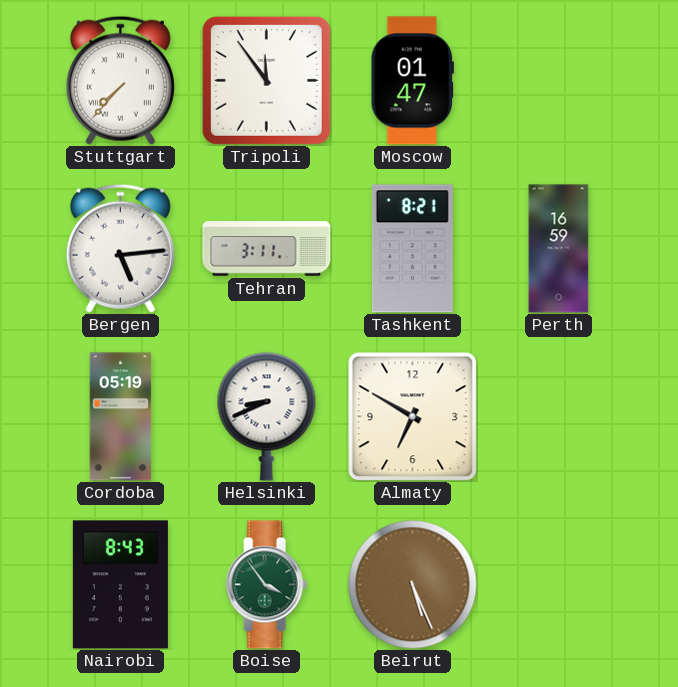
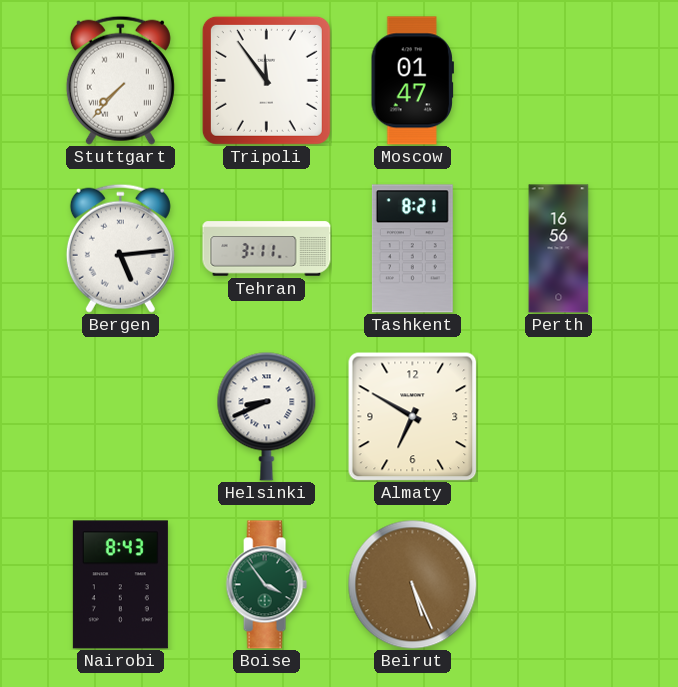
Perth: 16:59 -> 16:56 (559, 249)
Cordoba: 05:19 -> none (121, 417)
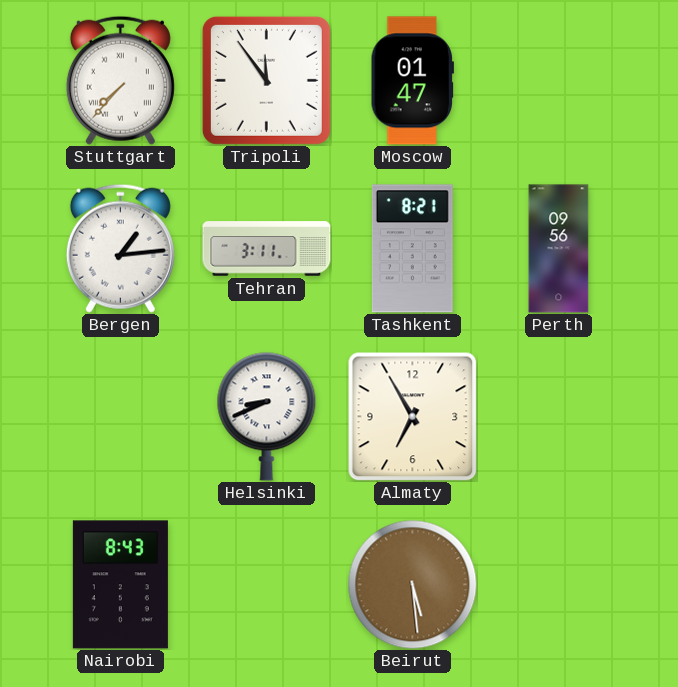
Bergen: 5:14 -> 1:14 (120, 248)
Perth: 16:56 -> 09:56 (559, 249)
Almaty: 6:50 -> 6:55 (412, 416)
Boise: 3:54 -> none (266, 585)
Beirut: 5:26 -> 5:29 (412, 584)
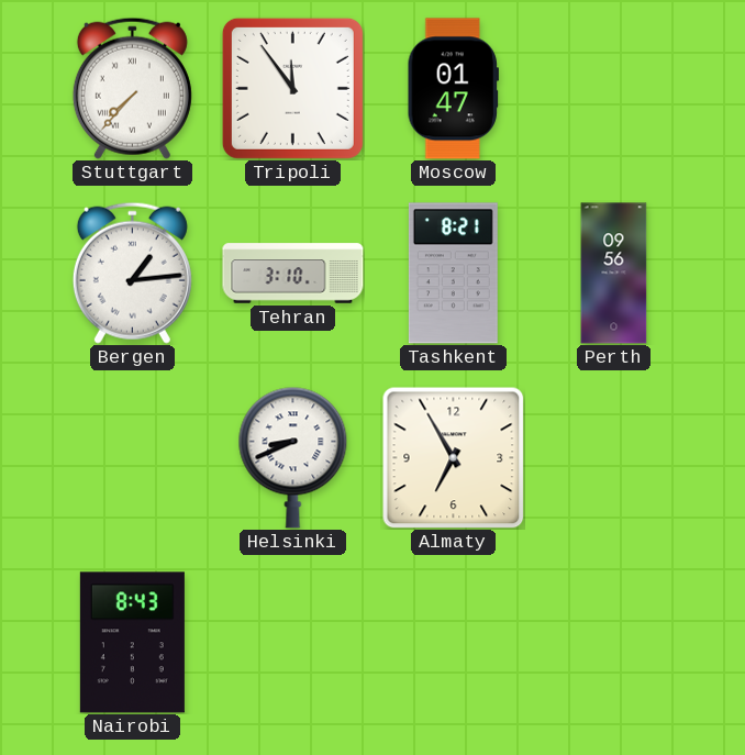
Tehran: 3:11 -> 3:10 (293, 274)
Beirut: 5:29 -> none (412, 584)
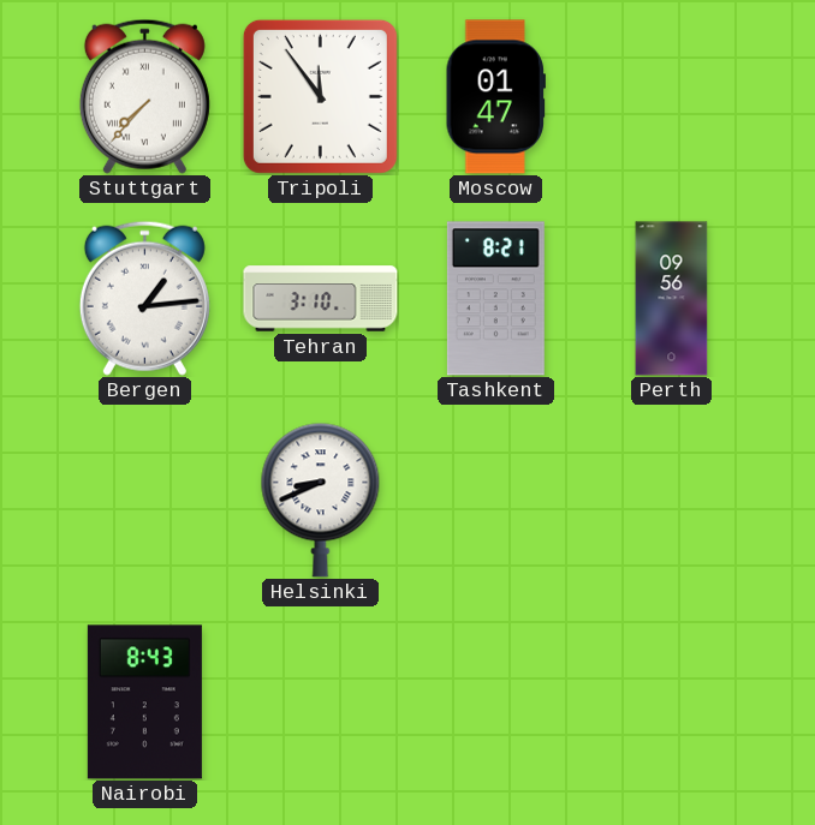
Almaty: 6:55 -> none (453, 457)
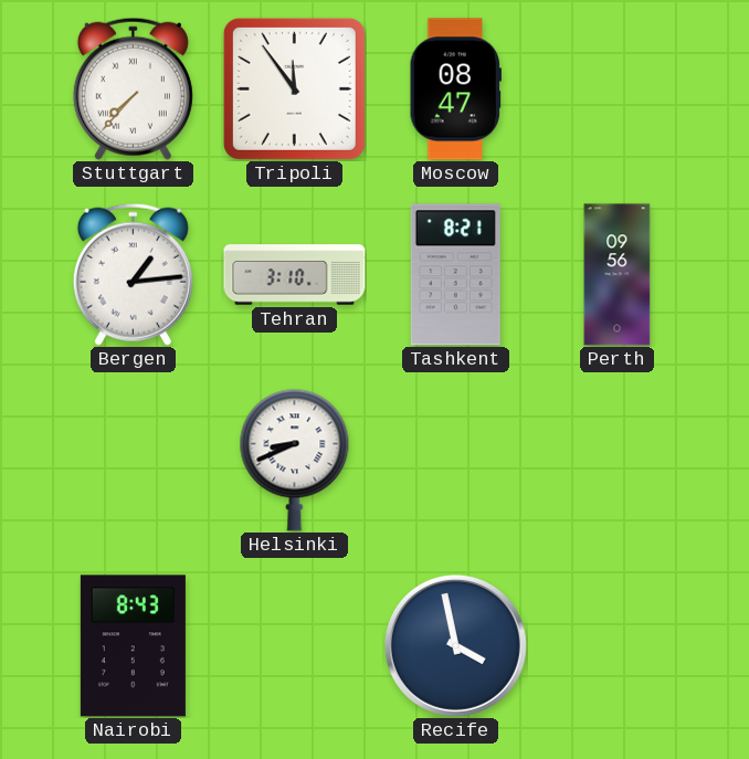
Moscow: 01:47 -> 08:47 (455, 89)
Recife: none -> 3:58 (455, 645)
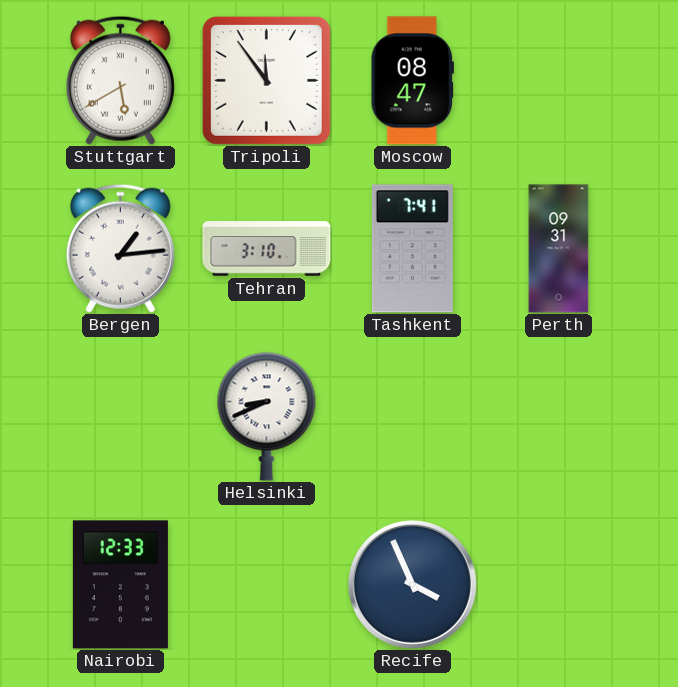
Stuttgart: 7:37 -> 5:40 (120, 80)
Tashkent: 8:21 -> 7:41 (412, 249)
Perth: 09:56 -> 09:31 (559, 249)
Nairobi: 8:43 -> 12:33 (120, 585)
Recife: 3:58 -> 3:56 (412, 584)
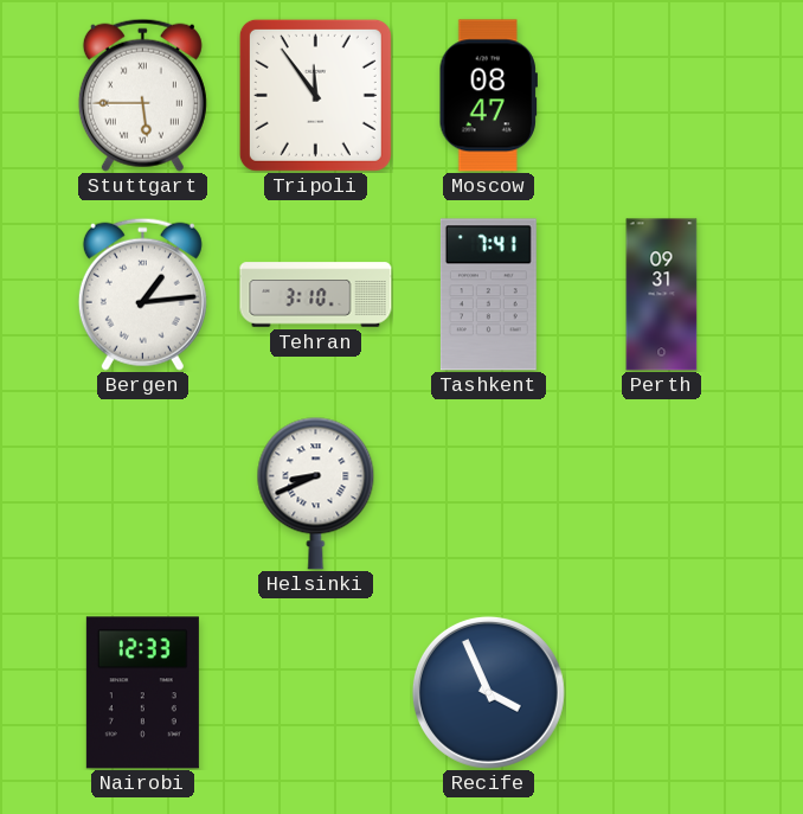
Stuttgart: 5:40 -> 5:45 (142, 95)
